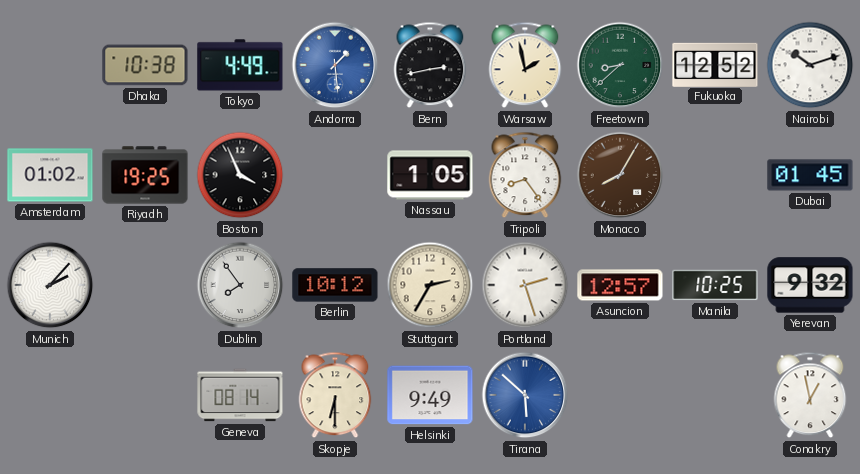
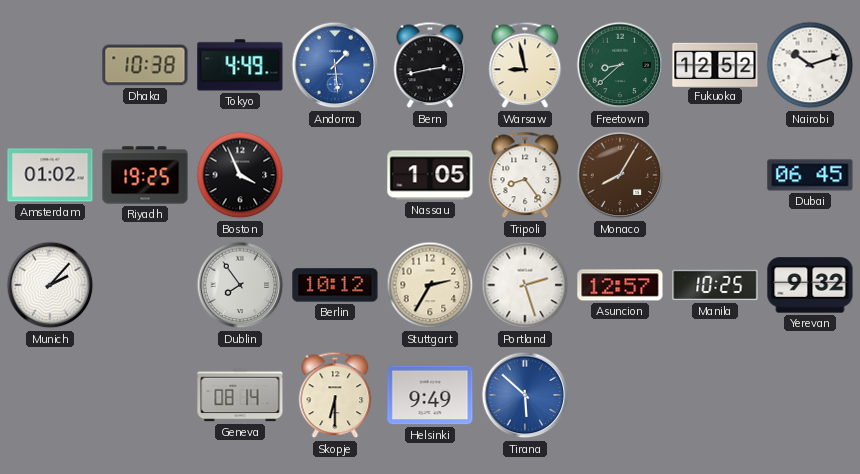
Warsaw: 1:58 -> 8:58 (525, 65)
Dubai: 01:45 -> 06:45 (810, 175)
Conakry: 12:58 -> none (810, 395)
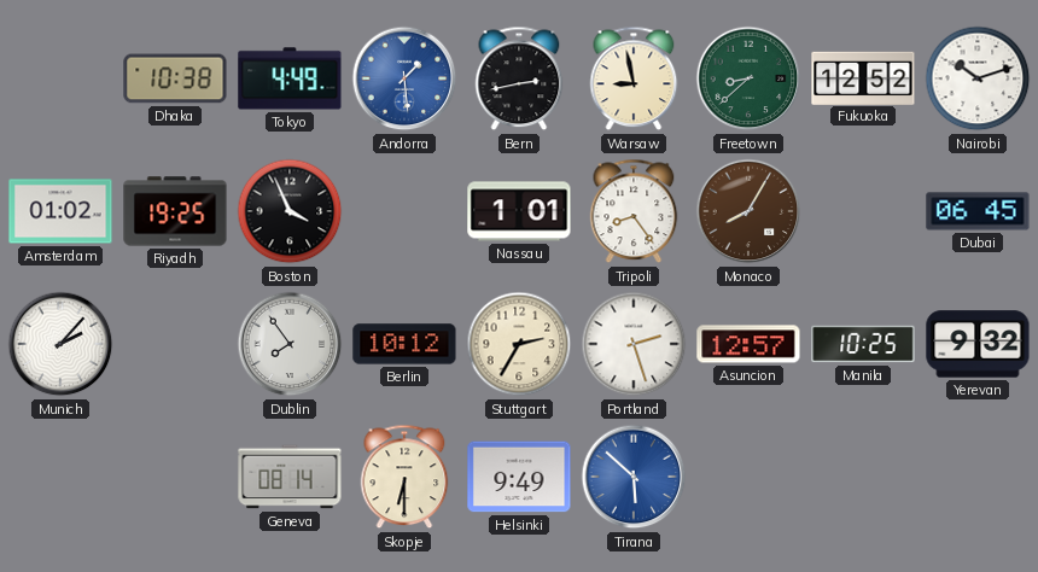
Nassau: 1:05 -> 1:01 (519, 211)
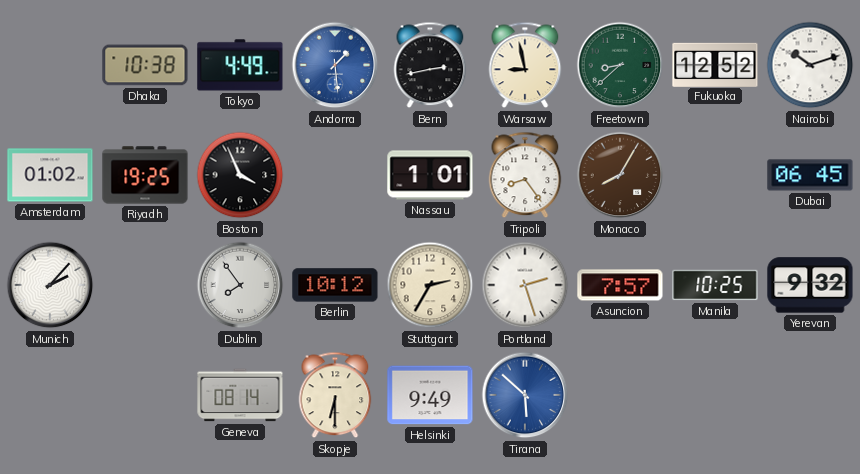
Asuncion: 12:57 -> 7:57 (620, 285)
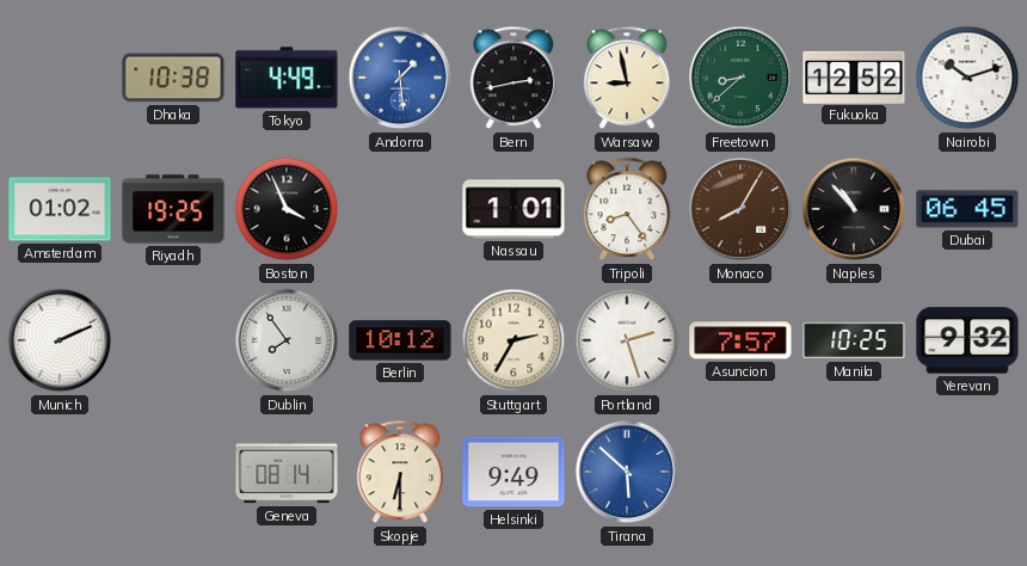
Naples: none -> 10:53 (854, 209)
Munich: 2:07 -> 2:11 (60, 340)
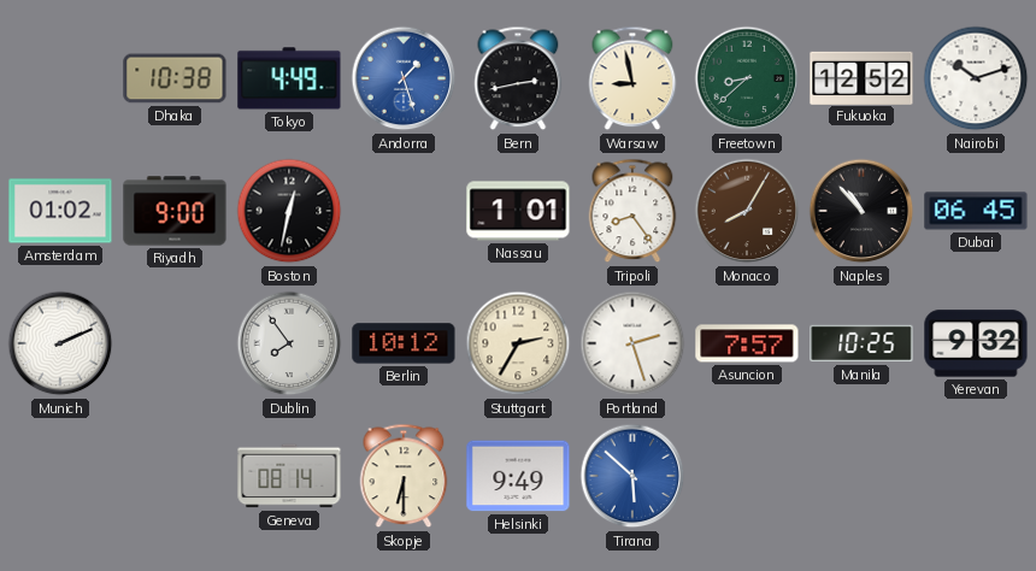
Andorra: 1:29 -> 1:27 (404, 78)
Riyadh: 19:25 -> 9:00 (175, 211)
Boston: 3:56 -> 12:32 (289, 211)
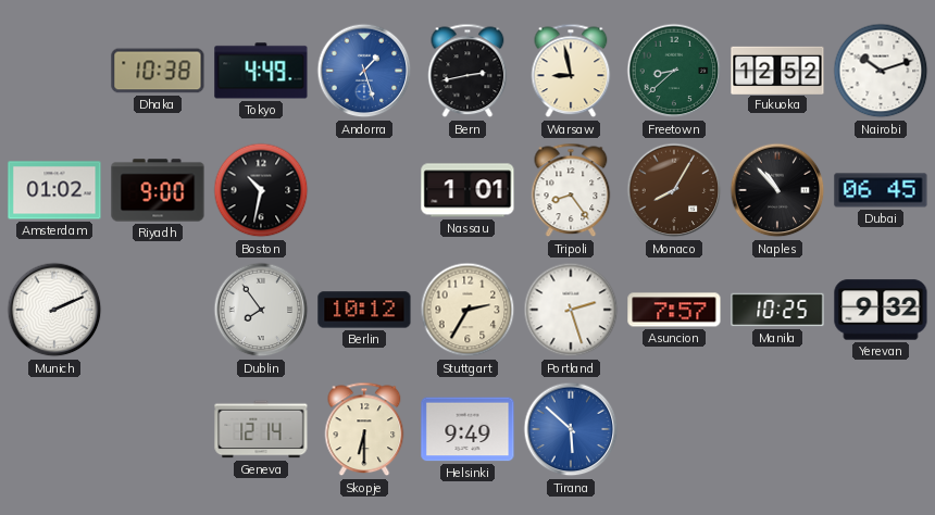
Boston: 12:32 -> 10:32 (261, 190)
Geneva: 08:14 -> 12:14 (261, 429)
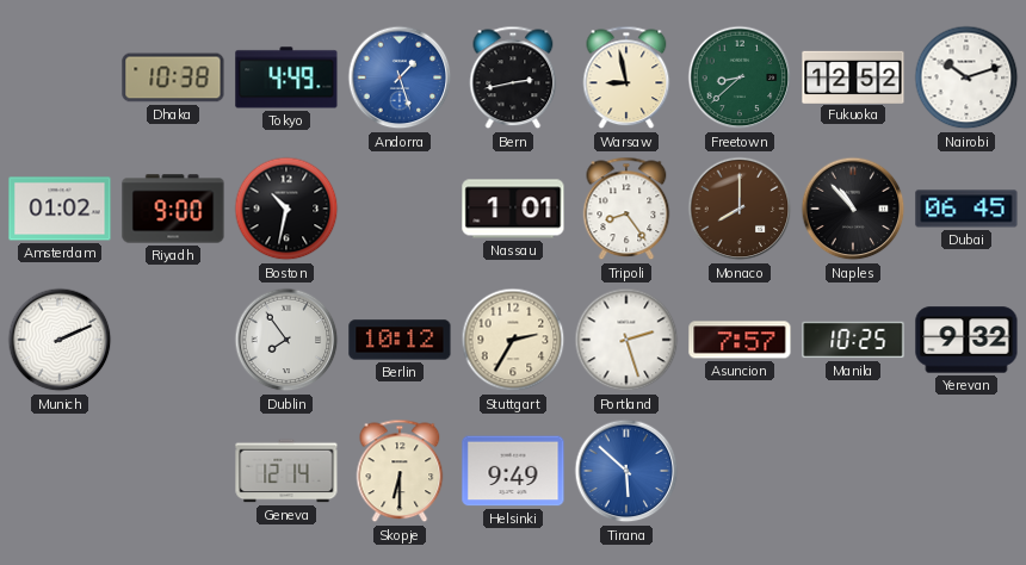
Monaco: 8:05 -> 8:00 (740, 209)
